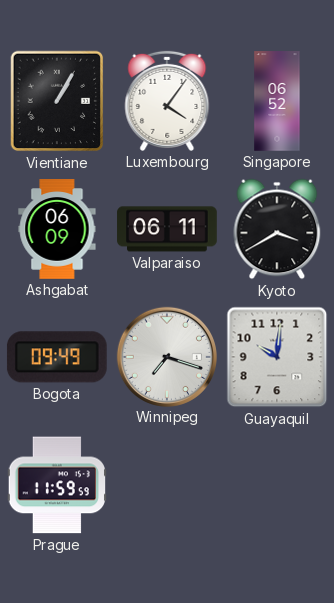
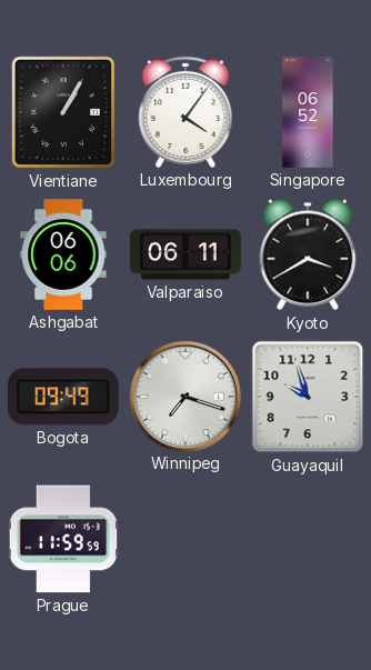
Ashgabat: 06:09 -> 06:06 (63, 254)
Guayaquil: 10:01 -> 9:57 (308, 397)
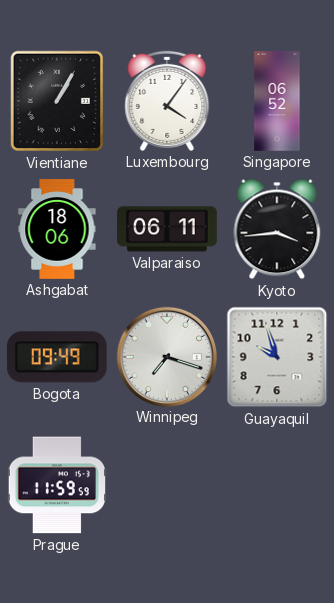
Ashgabat: 06:06 -> 18:06 (57, 229)
Kyoto: 3:40 -> 3:44 (277, 229)
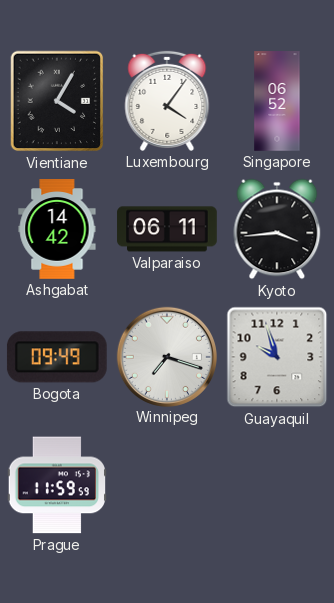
Vientiane: 1:05 -> 4:05 (57, 101)
Ashgabat: 18:06 -> 14:42 (57, 229)
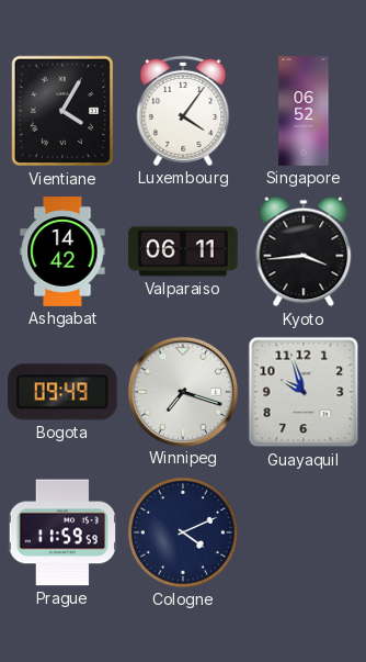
Cologne: none -> 4:11 (183, 532)
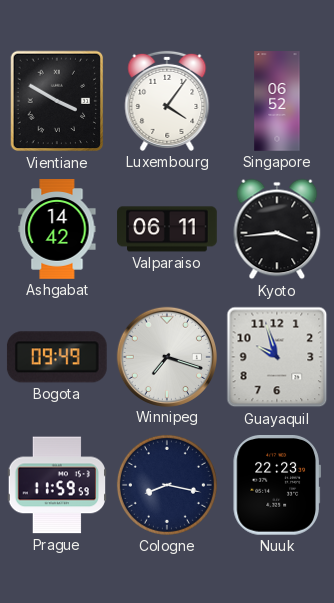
Vientiane: 4:05 -> 3:50 (57, 101)
Cologne: 4:11 -> 8:17 (167, 485)
Nuuk: none -> 22:23 (276, 486)
